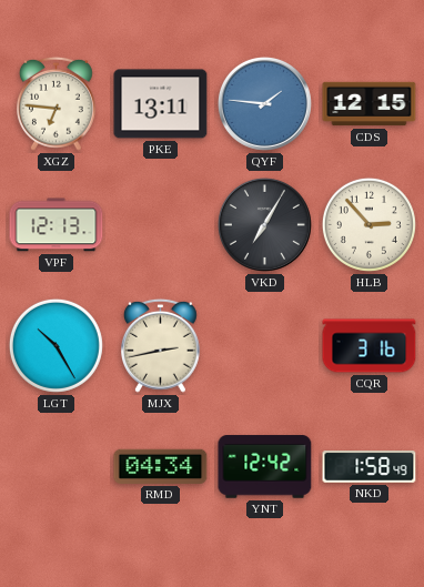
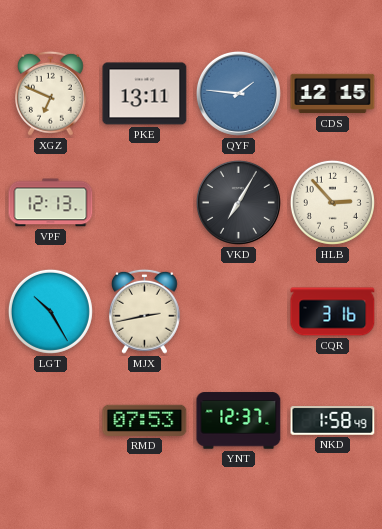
XGZ: 6:46 -> 6:49 (51, 93)
RMD: 04:34 -> 07:53 (145, 420)
YNT: 12:42 -> 12:37 (239, 421)
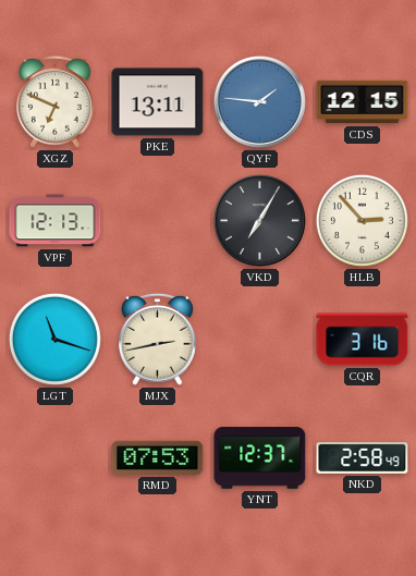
LGT: 10:25 -> 11:18 (54, 339)
NKD: 1:58 -> 2:58 (363, 458)
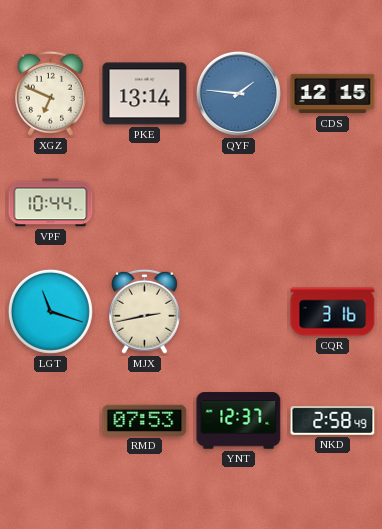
PKE: 13:11 -> 13:14 (145, 94)
VPF: 12:13 -> 10:44 (51, 203)
VKD: 7:05 -> none (259, 220)
HLB: 2:53 -> none (362, 220)
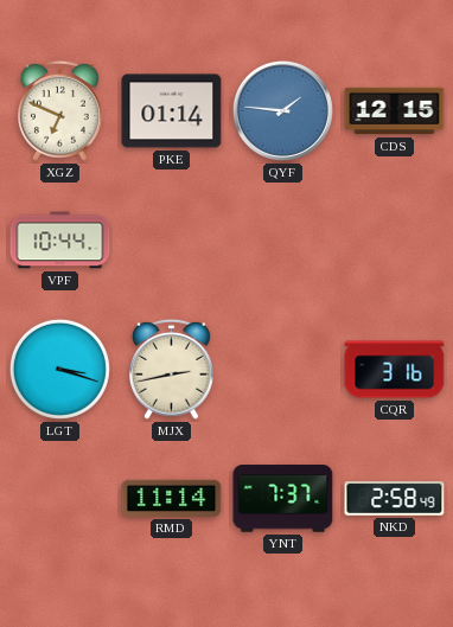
PKE: 13:14 -> 01:14 (172, 111)
LGT: 11:18 -> 3:18 (59, 369)
RMD: 07:53 -> 11:14 (172, 498)
YNT: 12:37 -> 7:37 (283, 499)
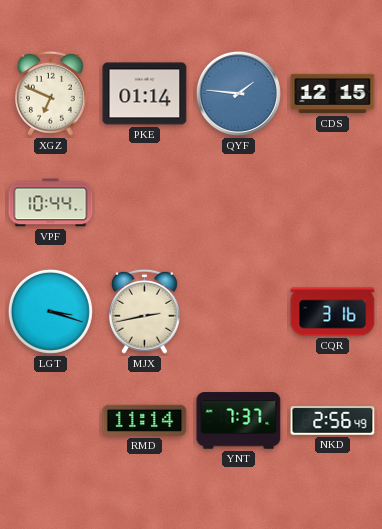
NKD: 2:58 -> 2:56 (333, 421)
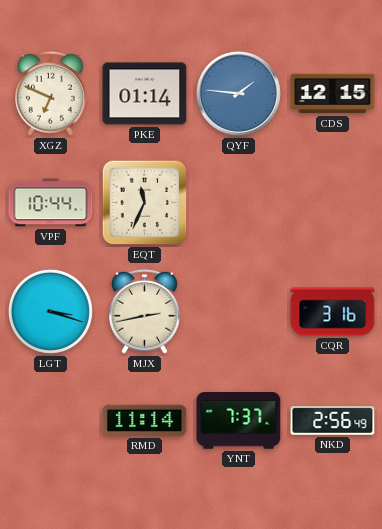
EQT: none -> 11:34 (145, 203)
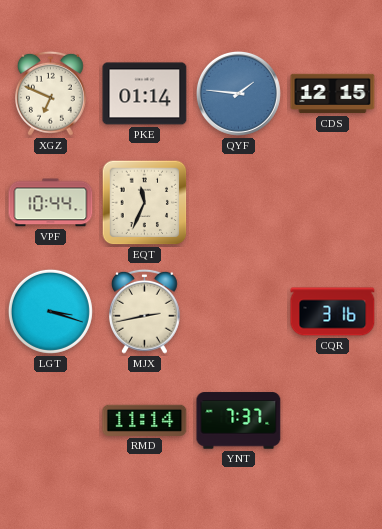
NKD: 2:56 -> none (333, 421)
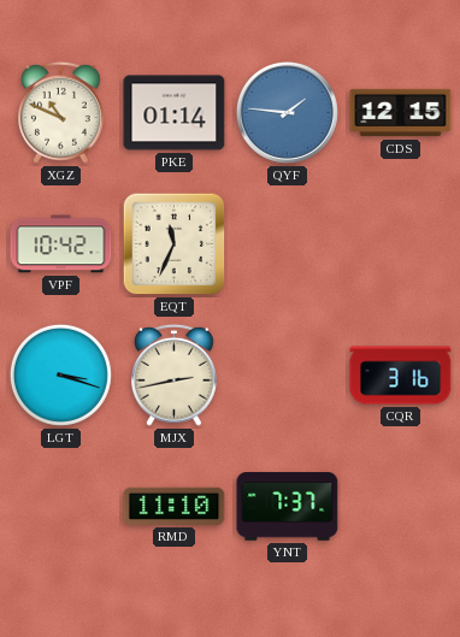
XGZ: 6:49 -> 10:49 (61, 112)
VPF: 10:44 -> 10:42 (61, 244)
RMD: 11:14 -> 11:10 (175, 506)
